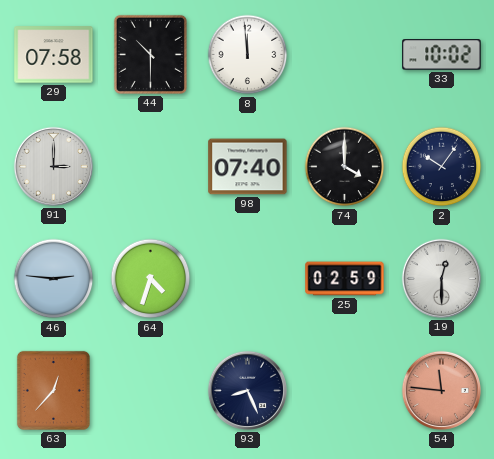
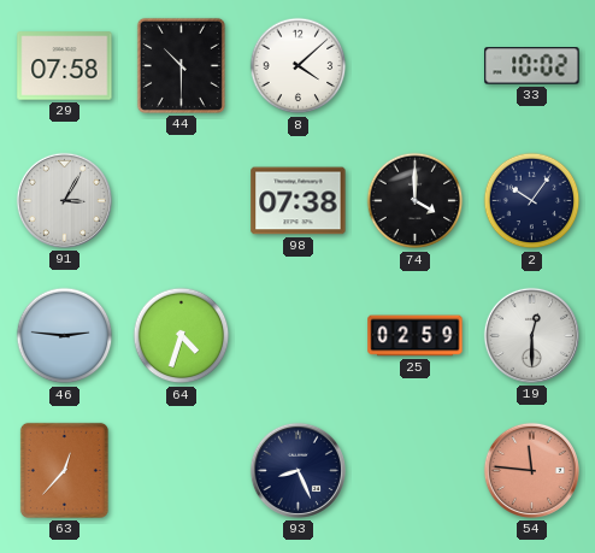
8: 11:59 -> 4:08 (299, 66)
91: 3:00 -> 3:05 (64, 200)
98: 07:40 -> 07:38 (299, 201)
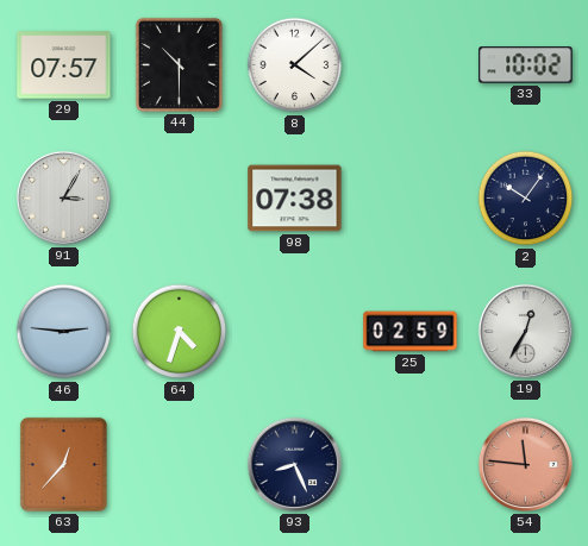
29: 07:58 -> 07:57 (64, 65)
74: 4:00 -> none (416, 201)
19: 12:30 -> 12:35 (525, 331)
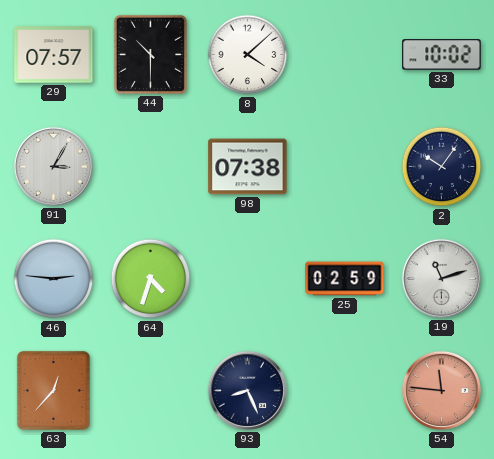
19: 12:35 -> 11:12 (441, 278)
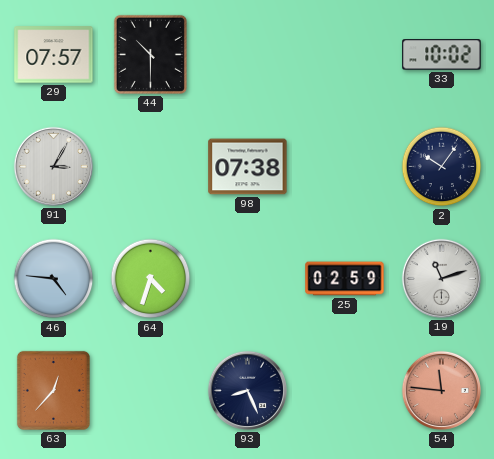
8: 4:08 -> none (248, 55)
46: 2:46 -> 4:46 (54, 279)
